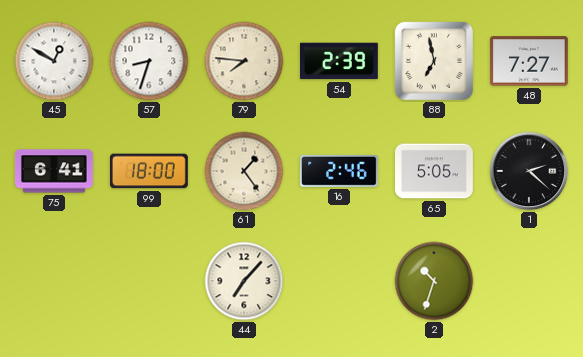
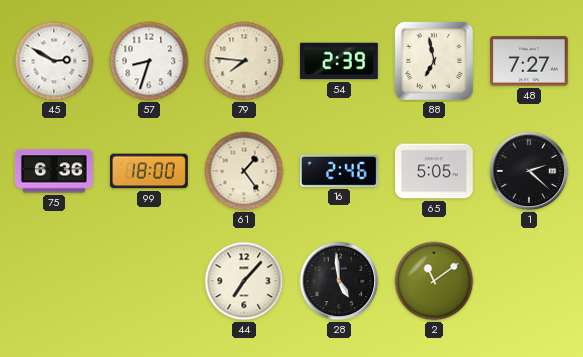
45: 12:50 -> 2:50 (54, 61)
75: 6:41 -> 6:36 (55, 171)
28: none -> 4:59 (339, 281)
2: 10:33 -> 11:09 (434, 281)
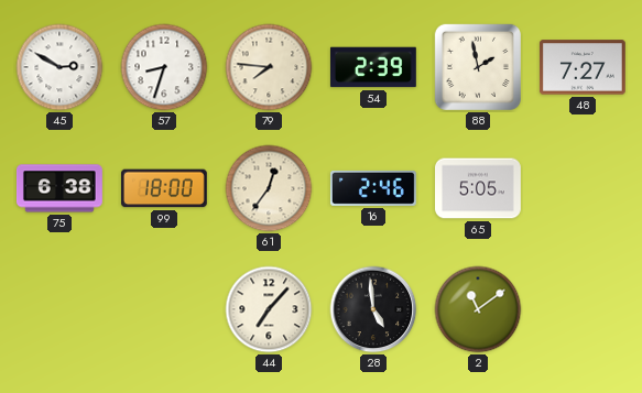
88: 6:58 -> 1:58 (478, 67)
75: 6:36 -> 6:38 (61, 188)
61: 1:24 -> 12:36 (269, 188)
1: 2:22 -> none (529, 171)
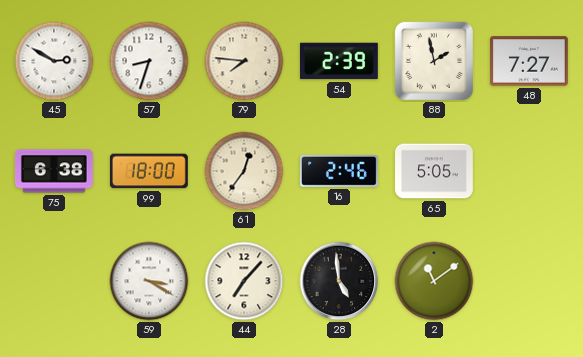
59: none -> 3:20 (149, 281)
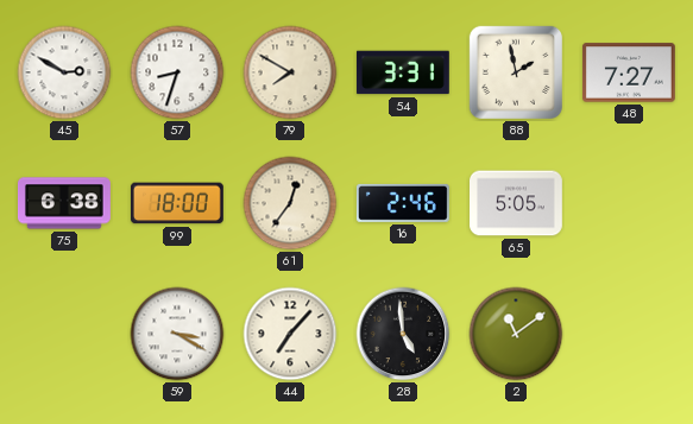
79: 7:46 -> 7:50 (290, 72)
54: 2:39 -> 3:31 (403, 72)
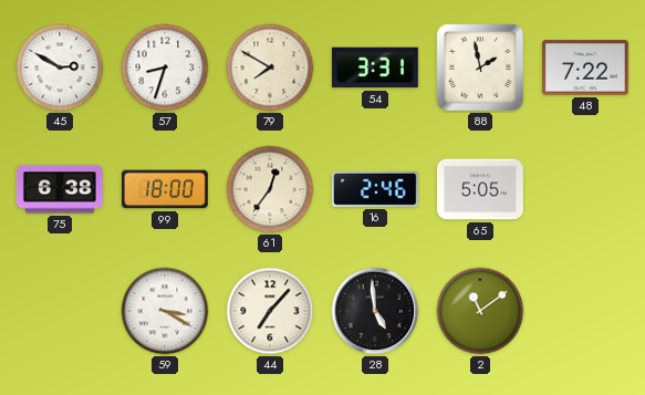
48: 7:27 -> 7:22 (585, 67)
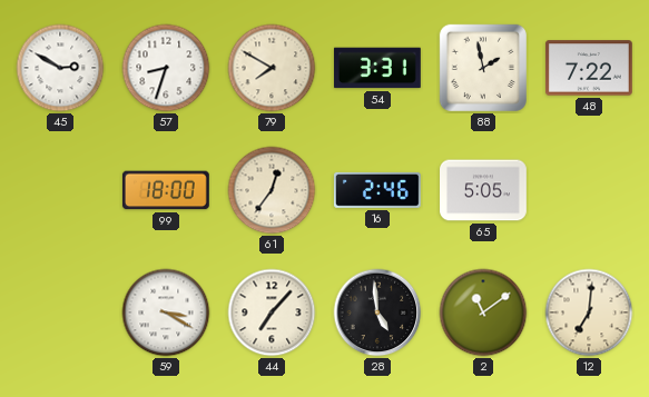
75: 6:38 -> none (61, 189)
12: none -> 7:01 (589, 312)
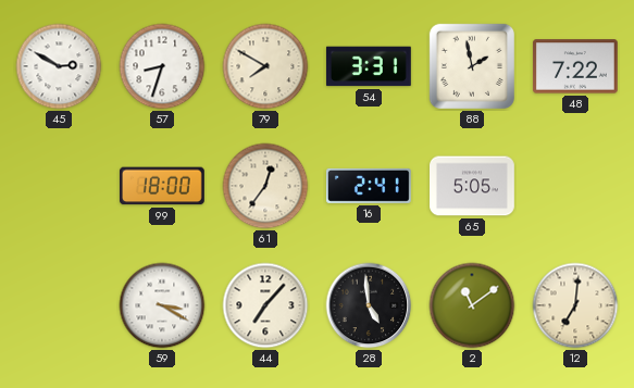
16: 2:46 -> 2:41 (369, 186)
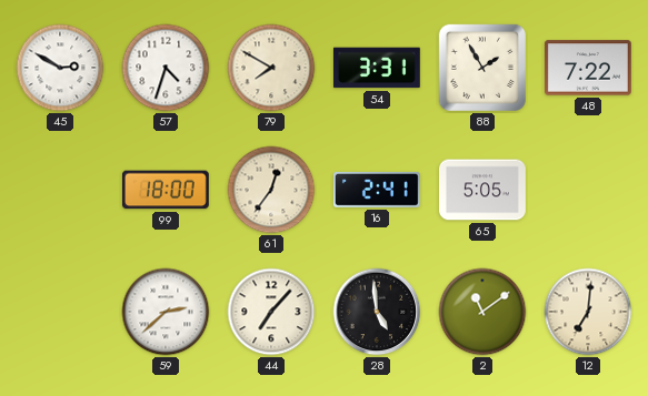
57: 8:33 -> 4:33 (166, 68)
88: 1:58 -> 1:55 (482, 68)
59: 3:20 -> 2:38 (166, 312)
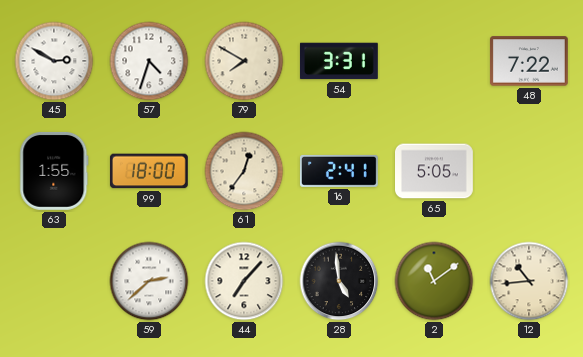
88: 1:55 -> none (482, 68)
63: none -> 1:55 (54, 171)
12: 7:01 -> 10:44 (529, 281)
